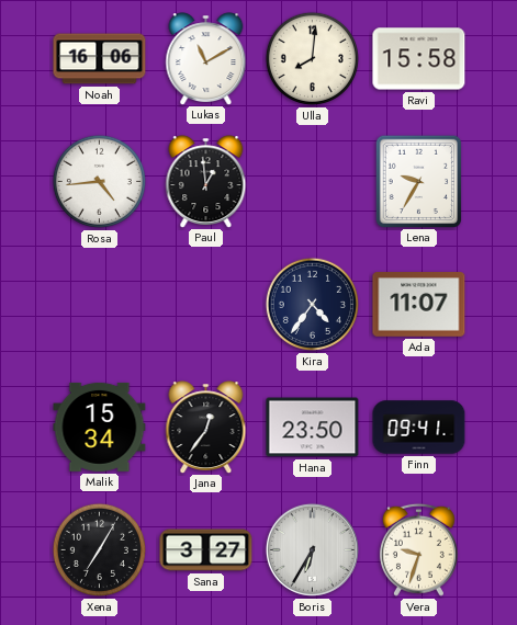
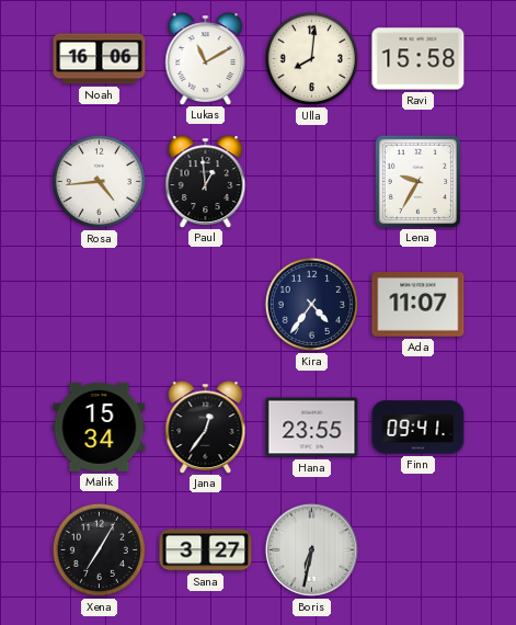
Hana: 23:50 -> 23:55 (312, 428)
Boris: 6:35 -> 6:32 (311, 549)
Vera: 9:33 -> none (418, 549)
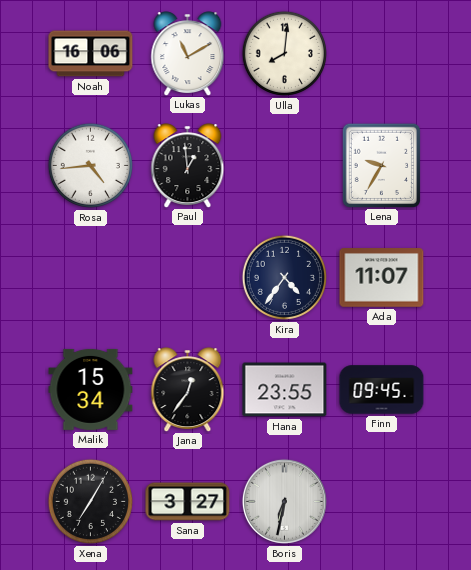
Ravi: 15:58 -> none (418, 59)
Finn: 09:41 -> 09:45 (382, 390)
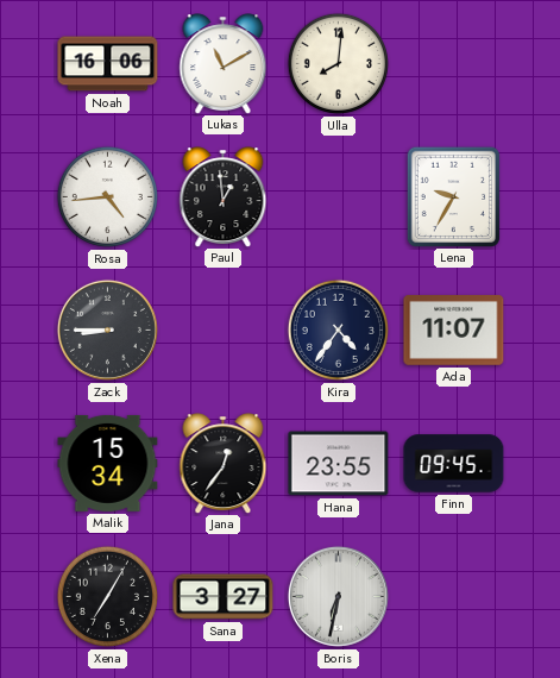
Zack: none -> 8:45 (107, 329)
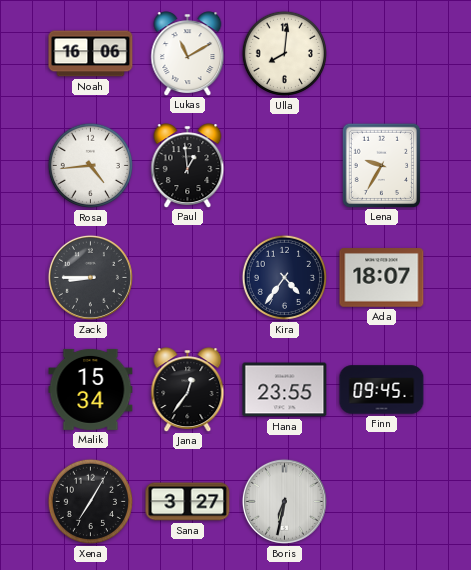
Ada: 11:07 -> 18:07 (382, 278)
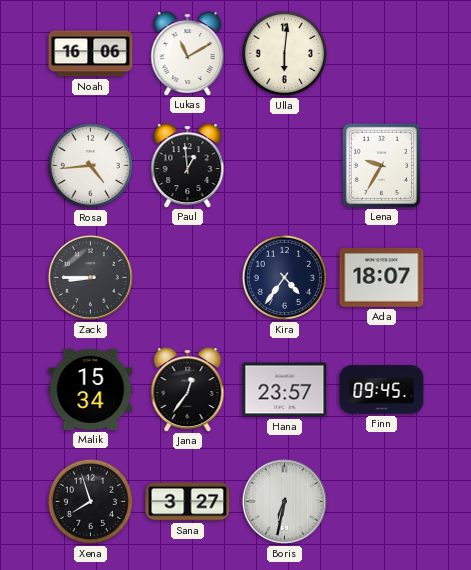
Ulla: 8:01 -> 6:01 (284, 53)
Hana: 23:55 -> 23:57 (285, 390)
Xena: 7:05 -> 7:57 (90, 501)
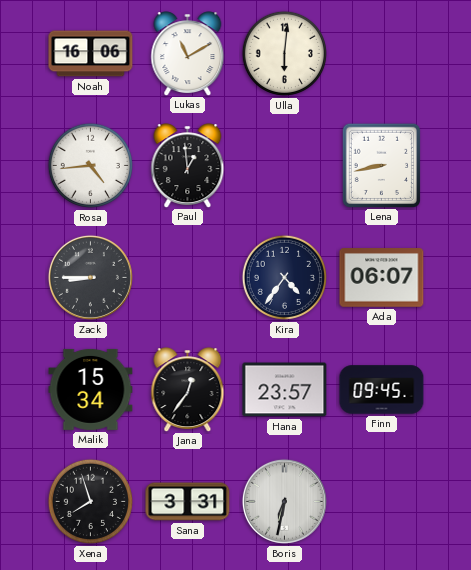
Lena: 9:35 -> 8:43 (381, 165)
Ada: 18:07 -> 06:07 (382, 278)
Sana: 3:27 -> 3:31 (188, 502)
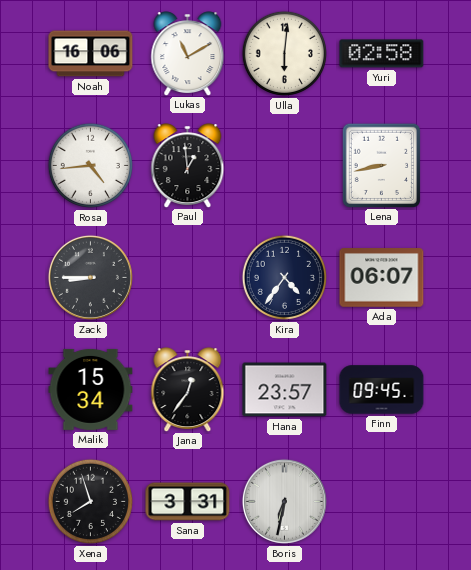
Yuri: none -> 02:58 (382, 54)
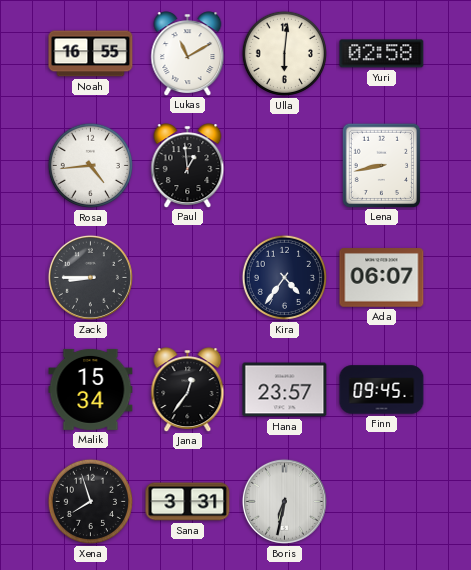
Noah: 16:06 -> 16:55 (91, 54)
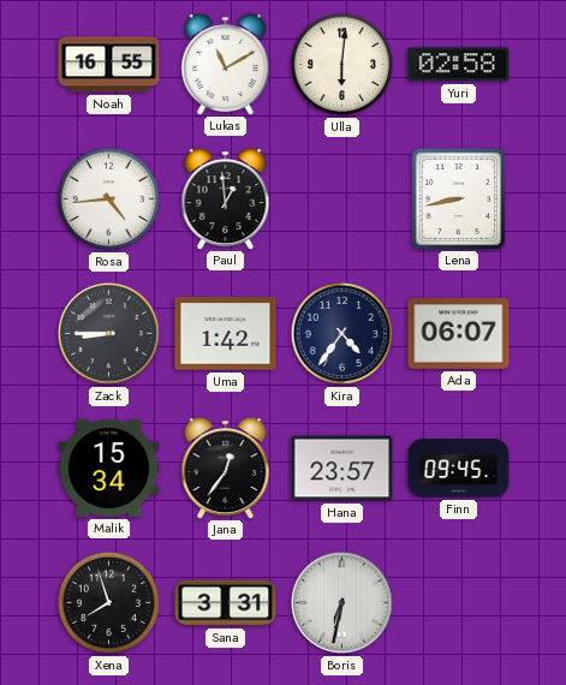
Uma: none -> 1:42 (226, 334)
